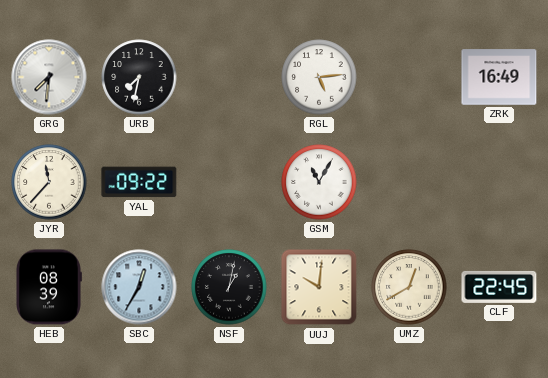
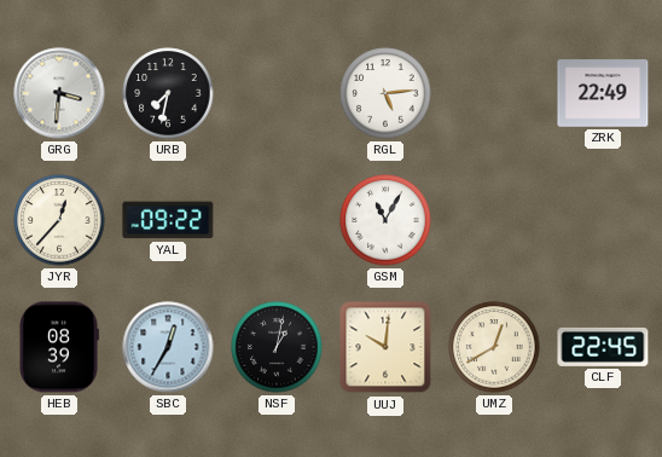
GRG: 7:31 -> 3:31 (59, 93)
ZRK: 16:49 -> 22:49 (603, 93)
JYR: 11:37 -> 12:37 (59, 220)
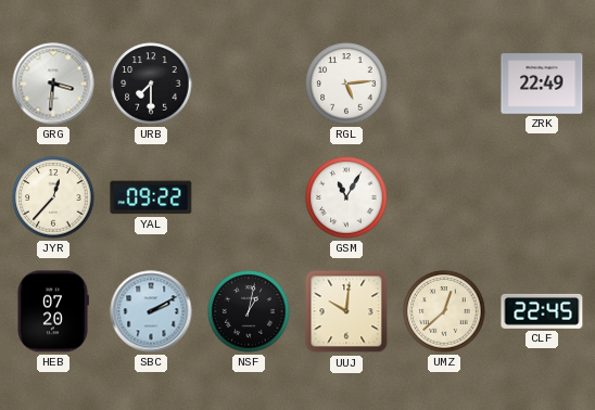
URB: 7:32 -> 7:30 (151, 84)
HEB: 08:39 -> 07:20 (53, 311)
SBC: 12:35 -> 2:10 (151, 311)
UMZ: 12:40 -> 12:38 (444, 311)
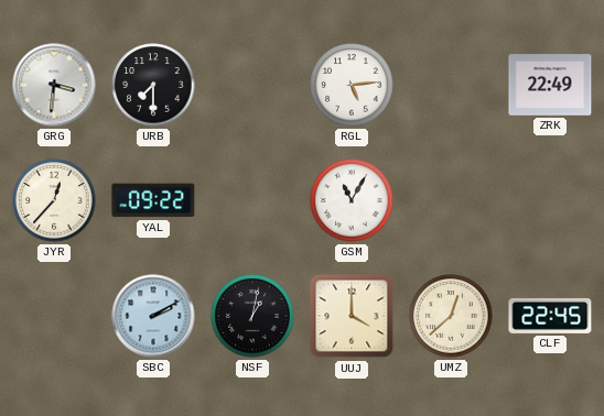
HEB: 07:20 -> none (53, 311)
UUJ: 10:01 -> 4:00 (352, 316)
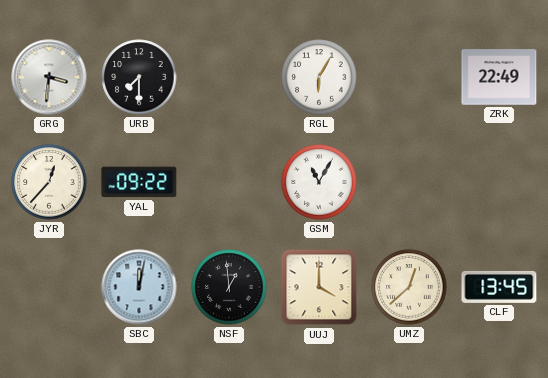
RGL: 5:14 -> 6:05 (319, 77)
SBC: 2:10 -> 12:02 (139, 287)
NSF: 1:02 -> 12:59 (229, 287)
CLF: 22:45 -> 13:45 (499, 287)
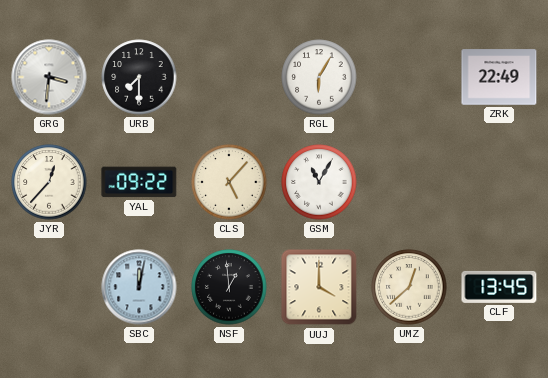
CLS: none -> 5:07 (229, 182)
